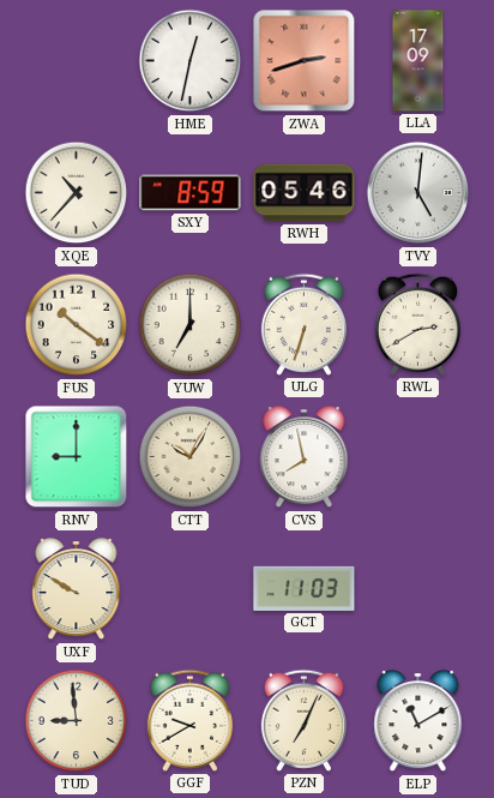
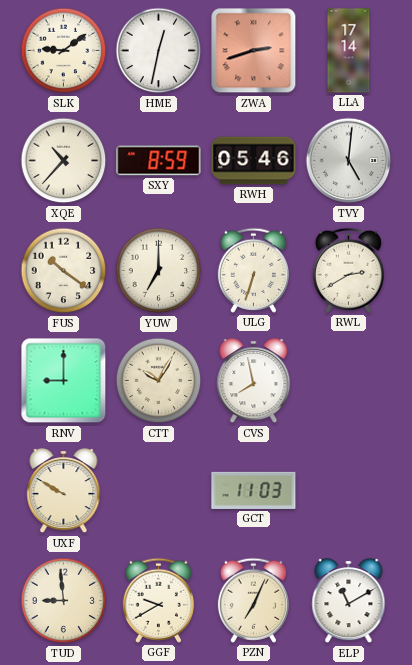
SLK: none -> 9:09 (64, 51)
LLA: 17:09 -> 17:14 (349, 51)
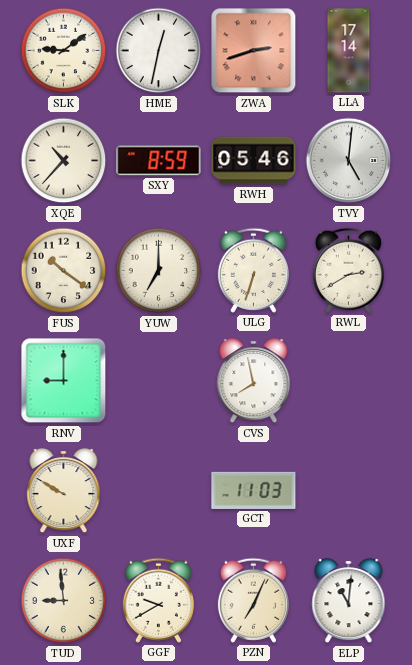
CTT: 10:05 -> none (159, 381)
ELP: 11:10 -> 11:01 (349, 601)
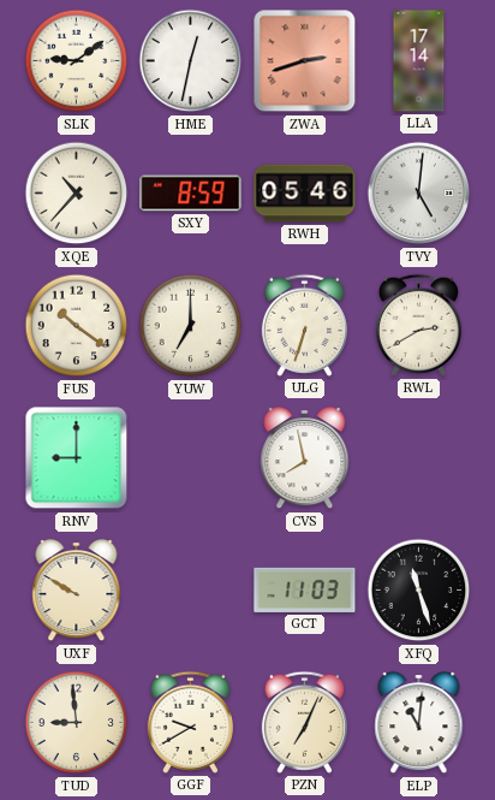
XFQ: none -> 11:27 (419, 591)
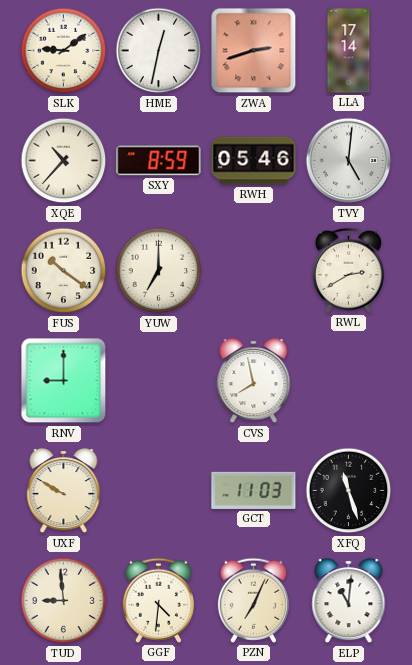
ULG: 6:33 -> none (304, 325)
GGF: 9:40 -> 4:31 (158, 600)
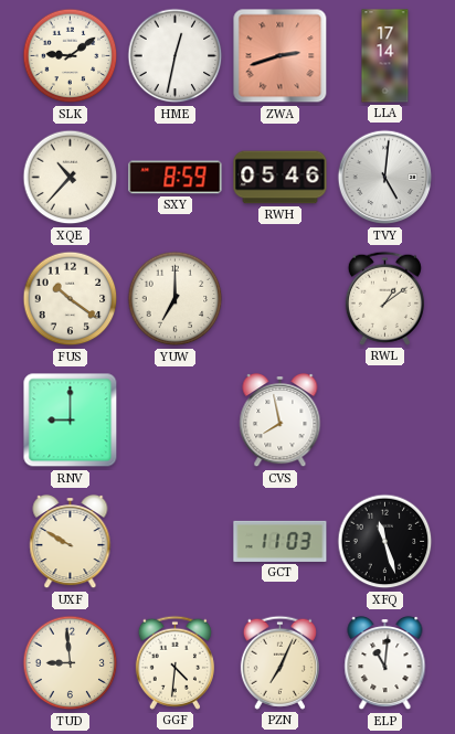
RWL: 2:40 -> 1:09 (384, 298)
